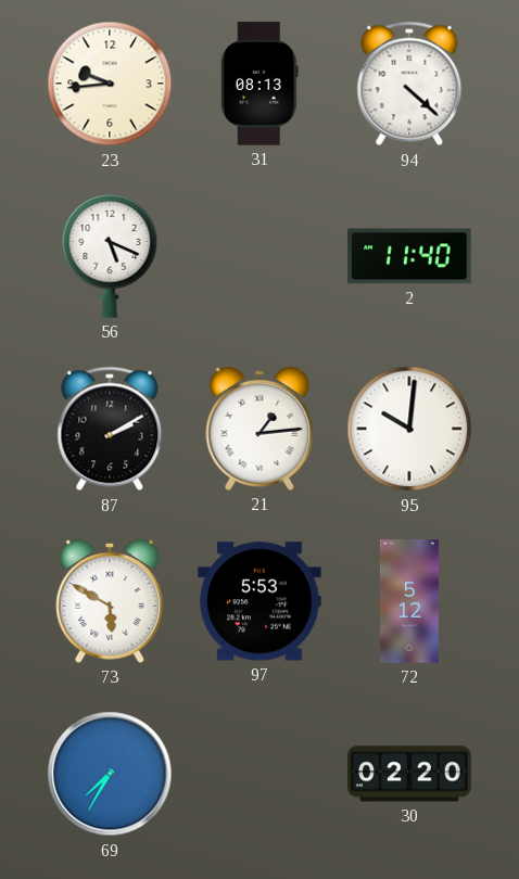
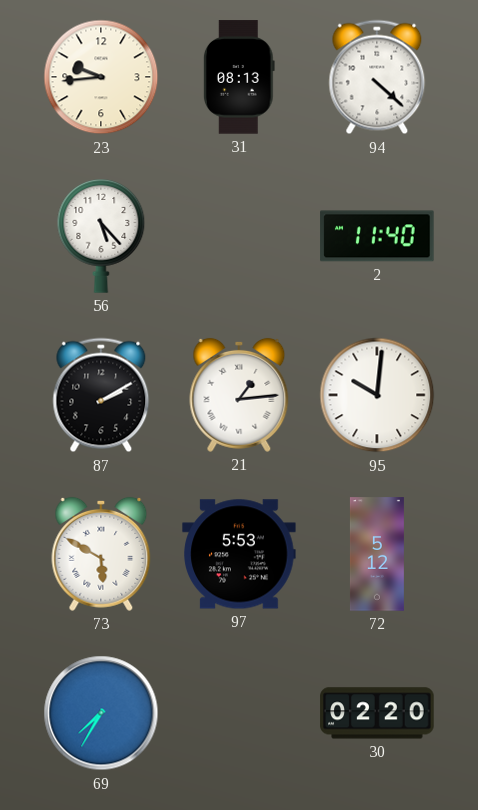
56: 5:19 -> 5:23 (101, 237)
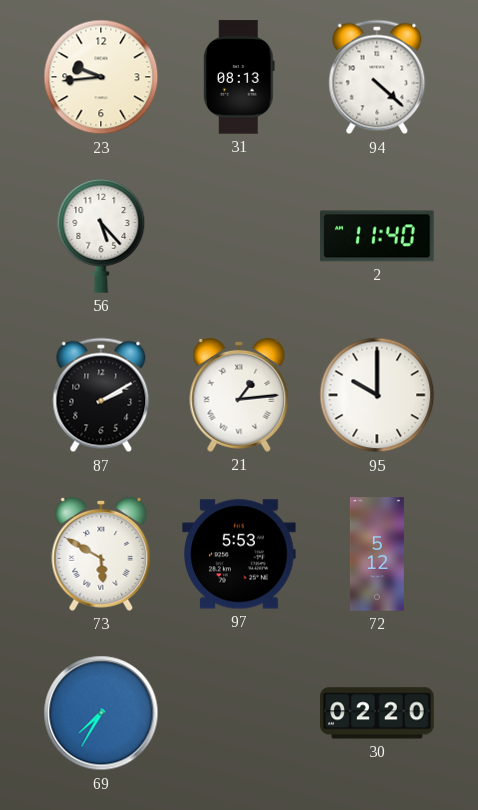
95: 10:01 -> 10:00 (377, 395)
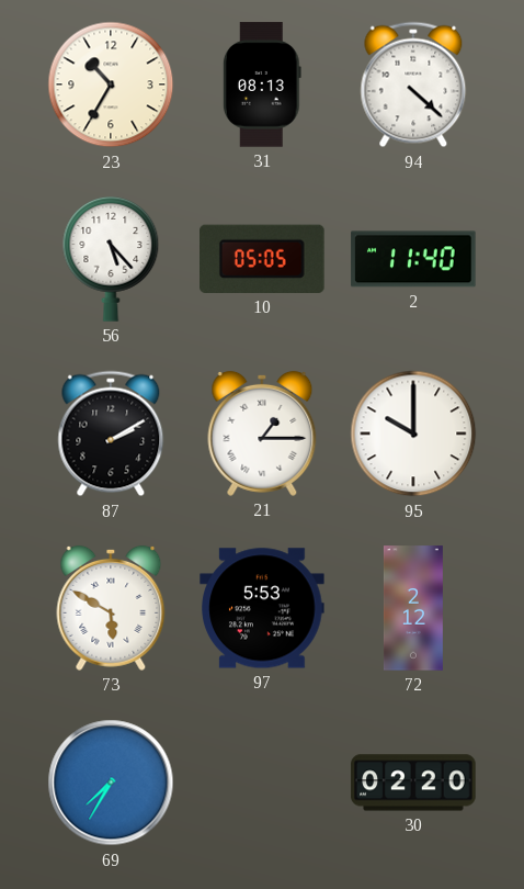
23: 9:44 -> 10:35 (111, 85)
10: none -> 05:05 (263, 259)
21: 1:14 -> 1:15 (262, 434)
72: 5:12 -> 2:12 (413, 608)
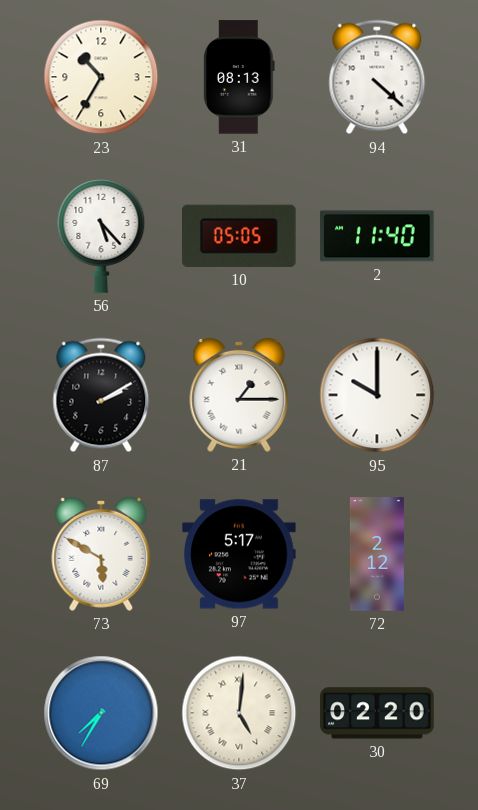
97: 5:53 -> 5:17 (239, 554)
37: none -> 5:01 (239, 713)
